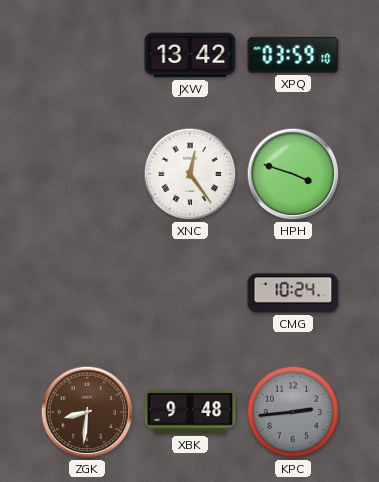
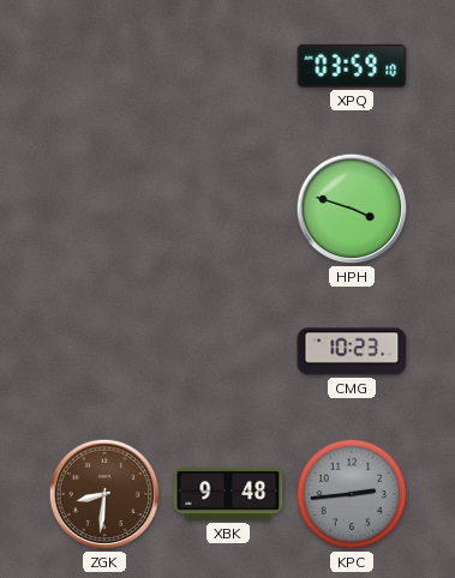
JXW: 13:42 -> none (190, 55)
XNC: 12:24 -> none (190, 174)
CMG: 10:24 -> 10:23 (352, 351)
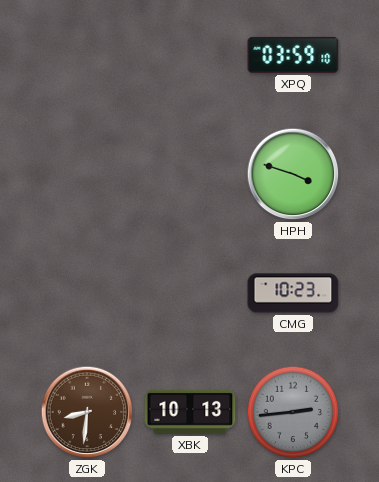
XBK: 9:48 -> 10:13 (190, 412)
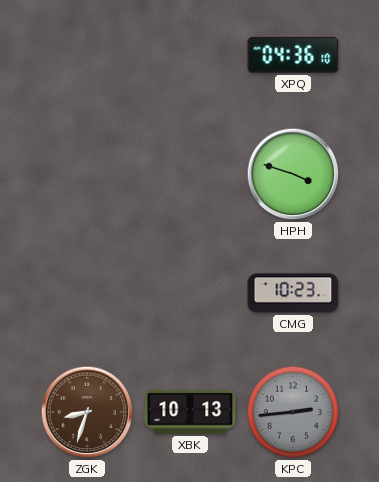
XPQ: 03:59 -> 04:36 (293, 55)
ZGK: 8:31 -> 8:33 (87, 412)
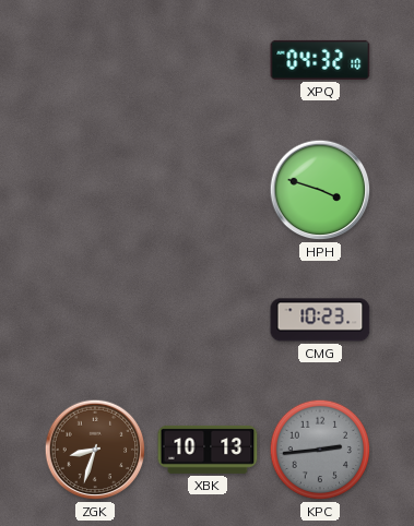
XPQ: 04:36 -> 04:32 (320, 60)
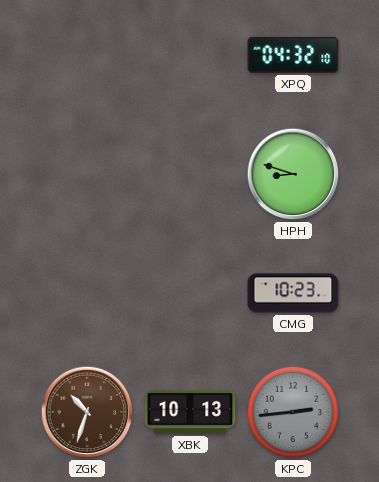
HPH: 3:48 -> 8:48 (293, 174)
ZGK: 8:33 -> 10:33 (87, 412)
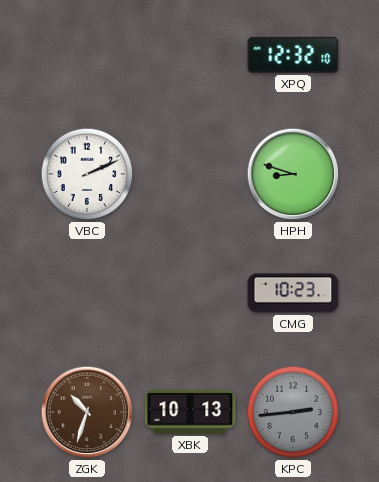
XPQ: 04:32 -> 12:32 (293, 55)
VBC: none -> 2:11 (87, 174)
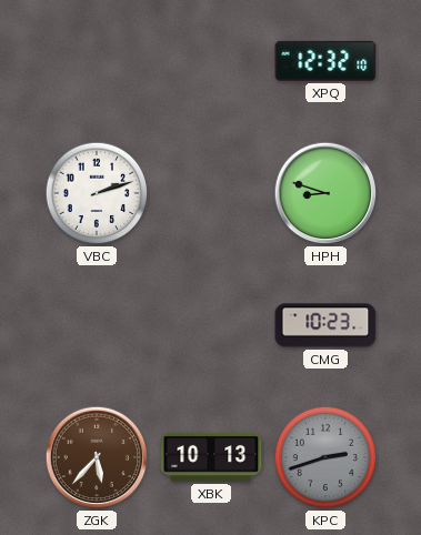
VBC: 2:11 -> 2:12 (97, 193)
ZGK: 10:33 -> 5:37 (97, 457)
KPC: 2:44 -> 2:42 (325, 457)
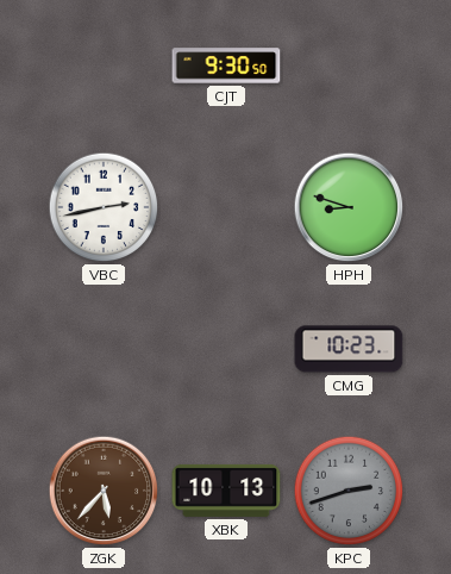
CJT: none -> 9:30 (226, 65)
XPQ: 12:32 -> none (325, 61)
VBC: 2:12 -> 2:43 (104, 207)
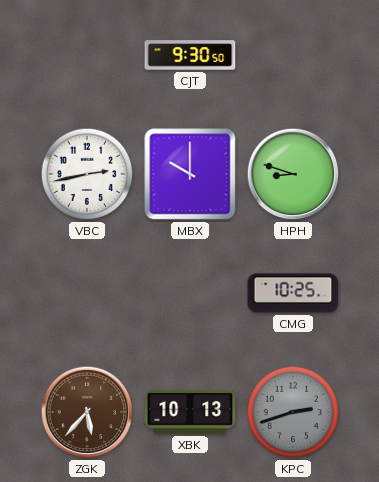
MBX: none -> 10:00 (190, 174)
CMG: 10:23 -> 10:25 (293, 293)
